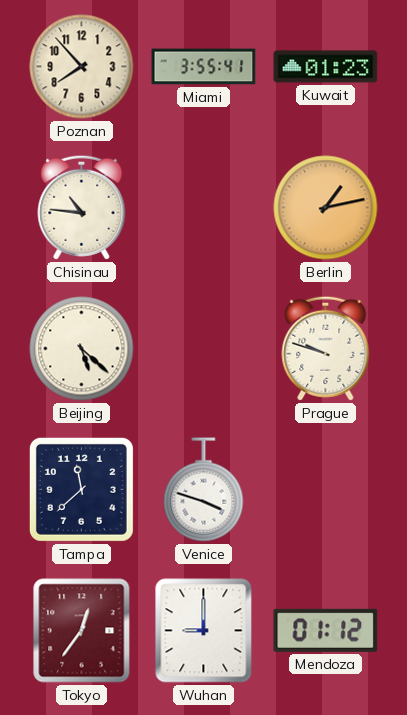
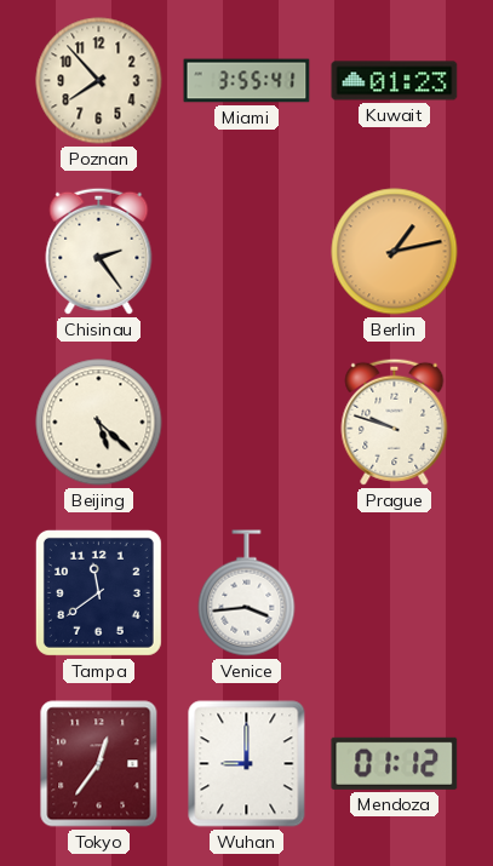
Chisinau: 10:46 -> 2:24 (99, 251)
Tampa: 11:38 -> 11:39 (98, 592)
Venice: 3:48 -> 3:44 (247, 593)
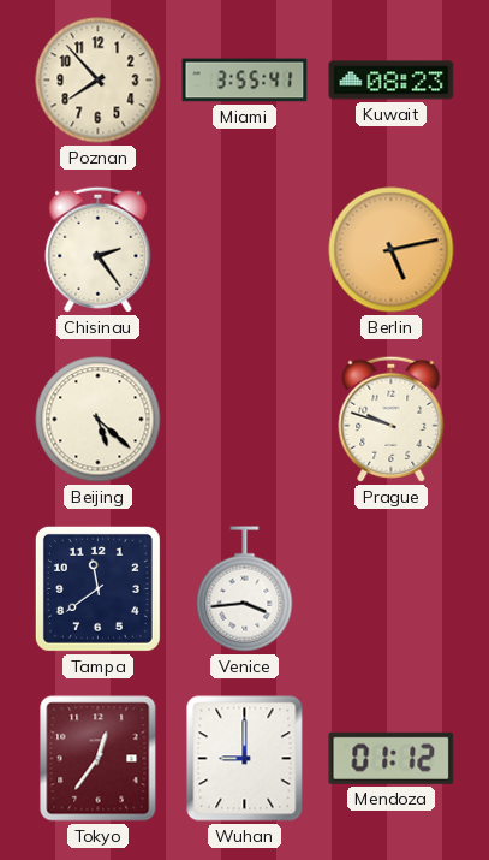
Kuwait: 01:23 -> 08:23 (392, 81)
Berlin: 1:13 -> 5:13 (392, 250)
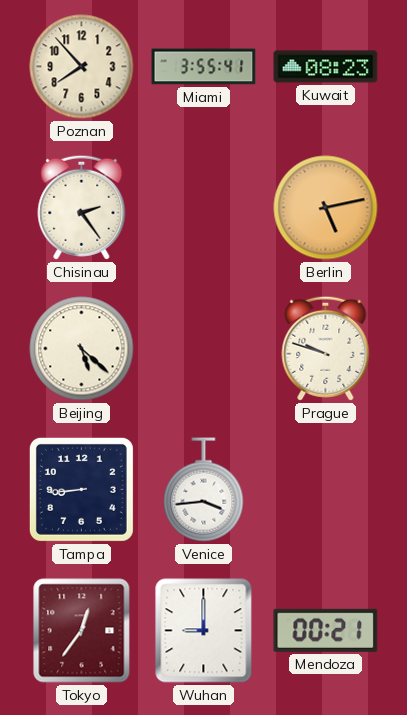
Tampa: 11:39 -> 8:44 (81, 489)
Mendoza: 01:12 -> 00:21 (326, 630)
